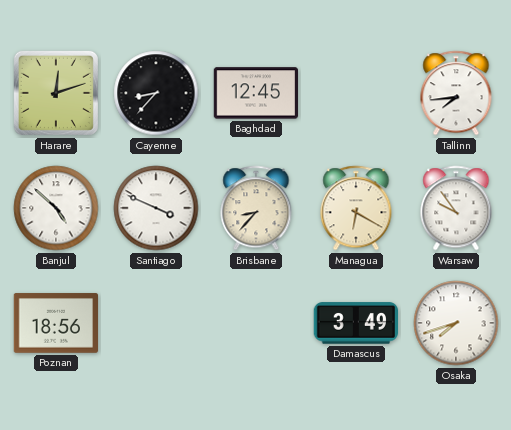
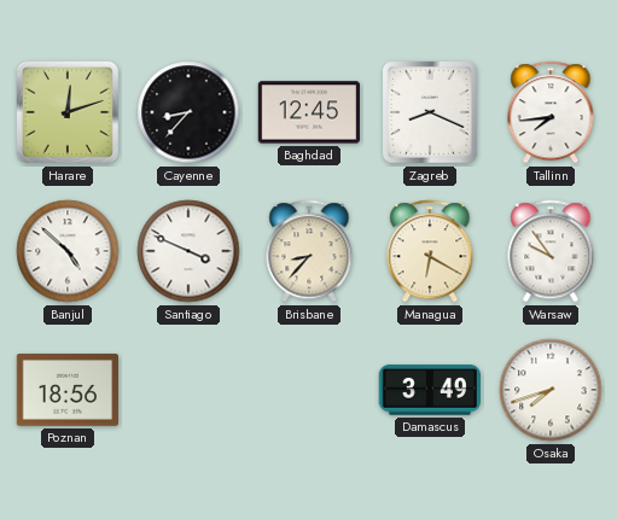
Zagreb: none -> 8:19 (431, 113)
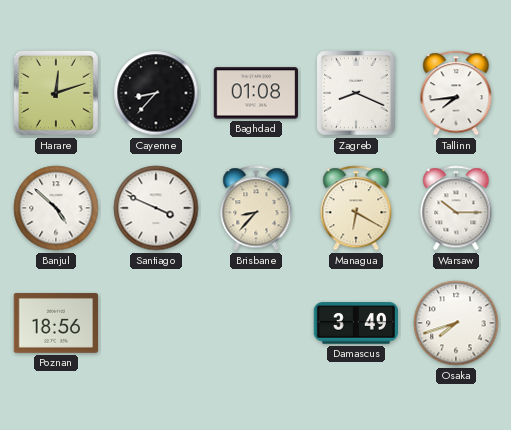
Baghdad: 12:45 -> 01:08 (255, 93)
Warsaw: 9:54 -> 10:15 (456, 208)
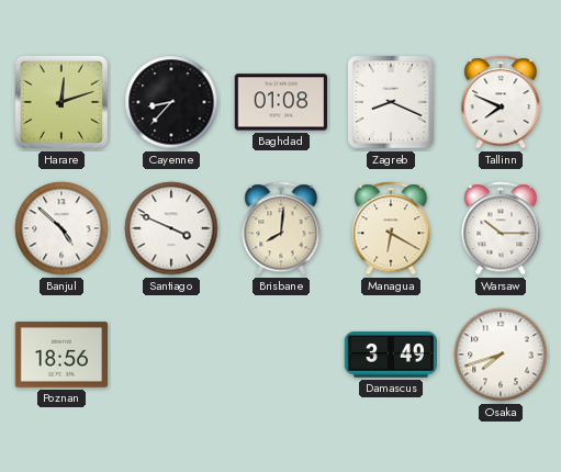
Tallinn: 7:44 -> 7:49 (501, 102)
Brisbane: 8:37 -> 8:01 (281, 228)
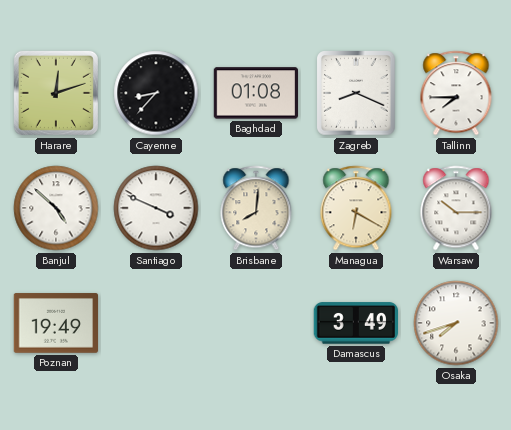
Tallinn: 7:49 -> 7:45 (456, 93)
Poznan: 18:56 -> 19:49 (56, 323)
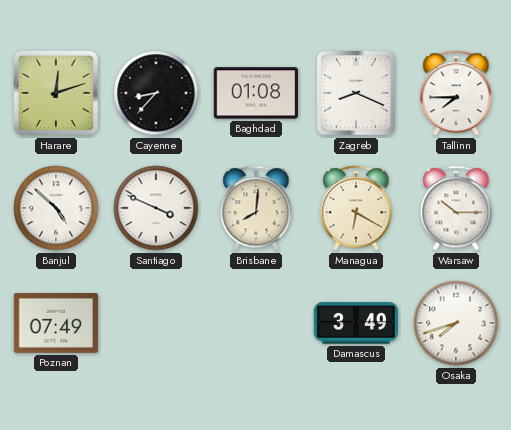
Poznan: 19:49 -> 07:49 (56, 323)
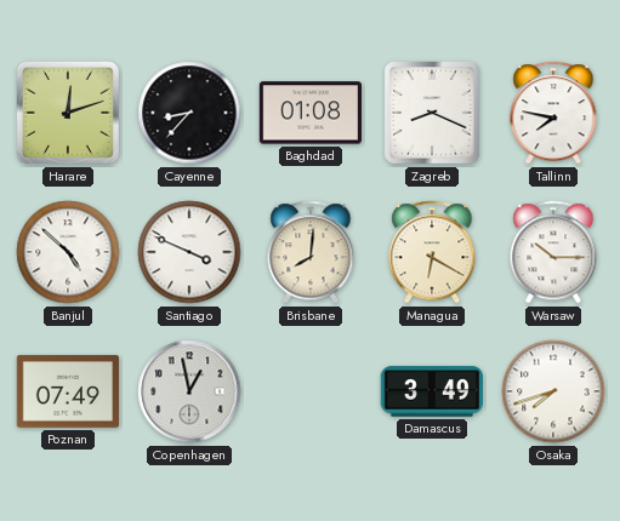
Tallinn: 7:45 -> 7:47 (553, 113)
Copenhagen: none -> 12:58 (189, 391)
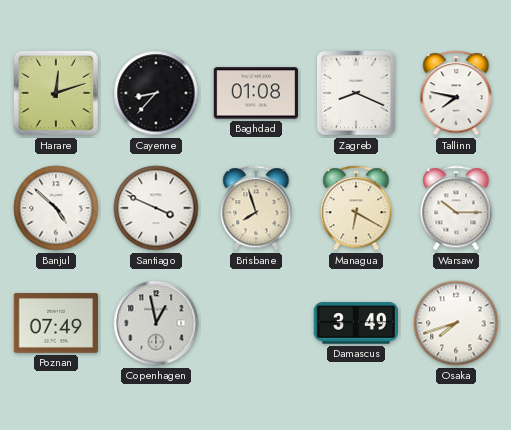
Brisbane: 8:01 -> 7:57 (256, 208)
